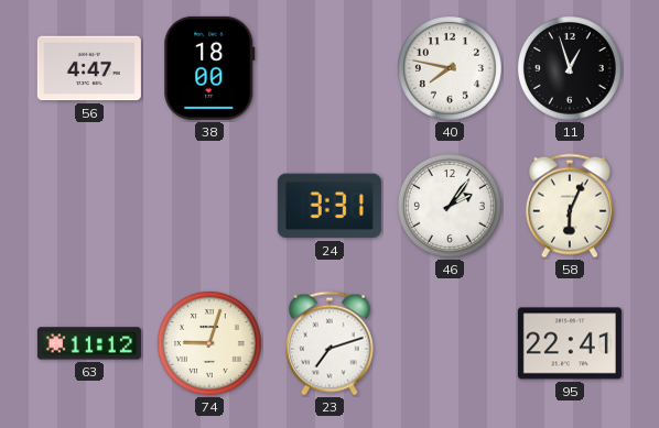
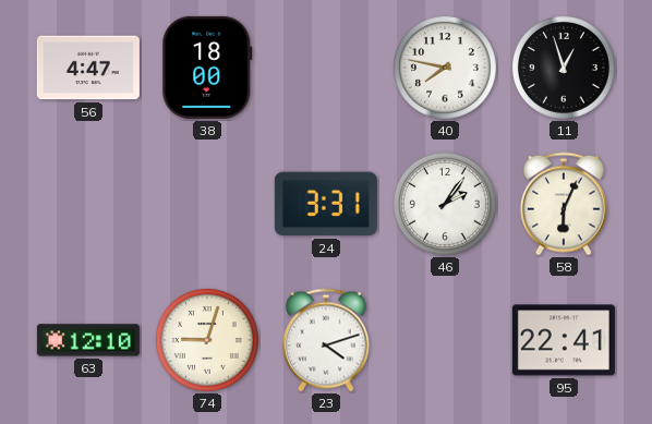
63: 11:12 -> 12:10 (88, 340)
23: 7:12 -> 4:12 (326, 340)
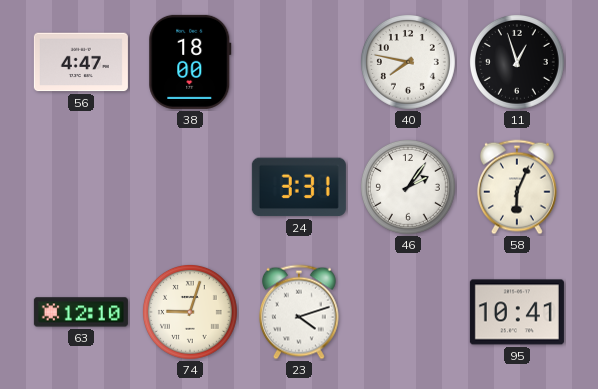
95: 22:41 -> 10:41 (517, 312)
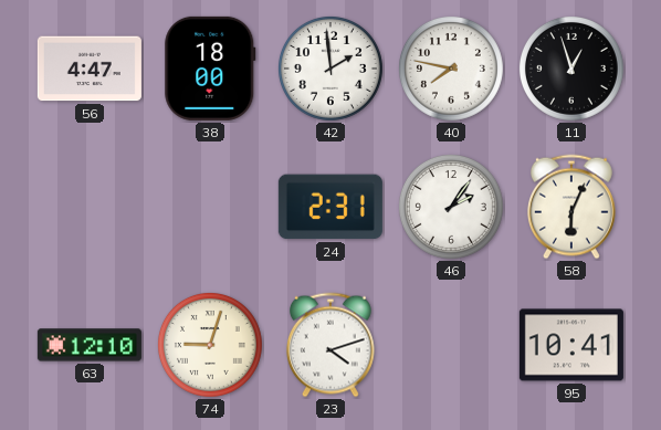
42: none -> 1:59 (330, 69)
24: 3:31 -> 2:31 (330, 207)
